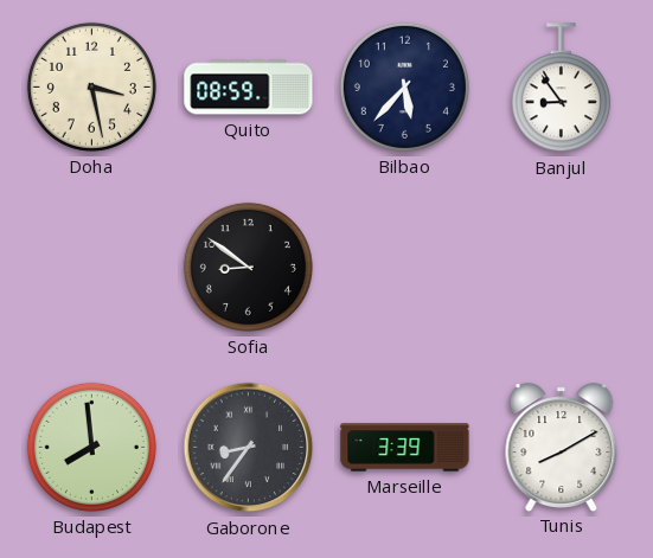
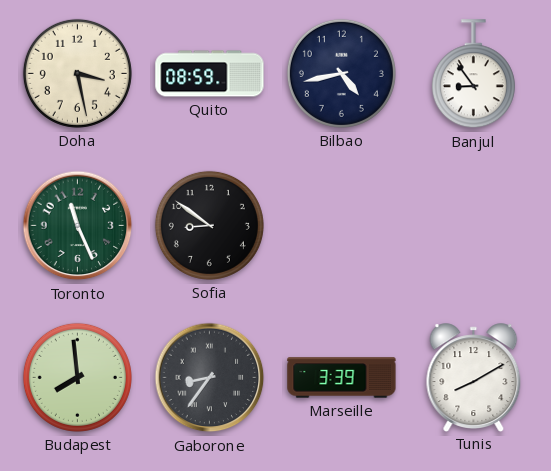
Bilbao: 5:37 -> 4:43 (341, 73)
Toronto: none -> 11:26 (78, 226)
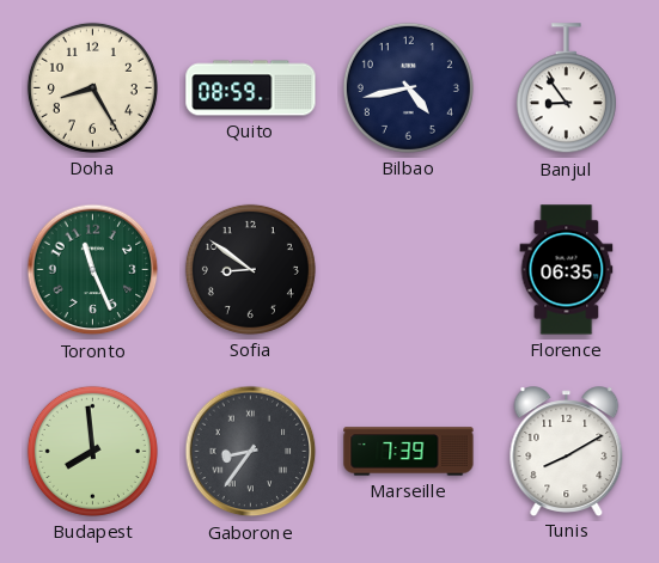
Doha: 3:28 -> 8:25 (92, 87)
Florence: none -> 06:35 (567, 270)
Marseille: 3:39 -> 7:39 (409, 452)
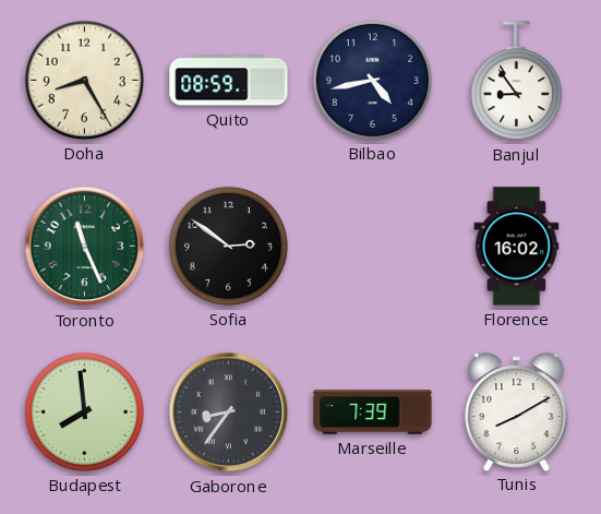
Sofia: 8:51 -> 2:51 (228, 246)
Florence: 06:35 -> 16:02 (517, 247)
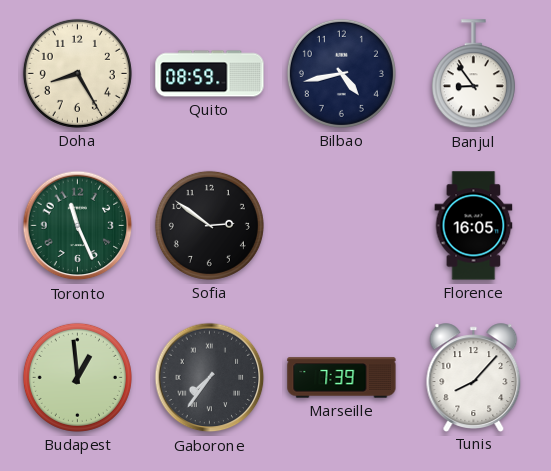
Florence: 16:02 -> 16:05 (474, 226)
Budapest: 7:59 -> 12:59 (77, 377)
Gaborone: 8:36 -> 7:36 (210, 378)
Tunis: 8:10 -> 8:07 (474, 377)
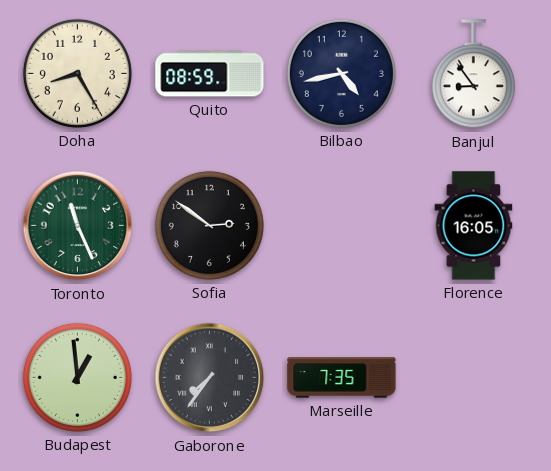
Marseille: 7:39 -> 7:35 (342, 378)
Tunis: 8:07 -> none (474, 377)
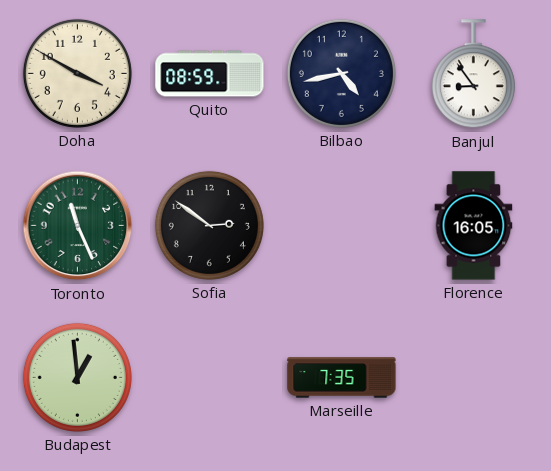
Doha: 8:25 -> 3:50 (77, 73)
Gaborone: 7:36 -> none (210, 378)
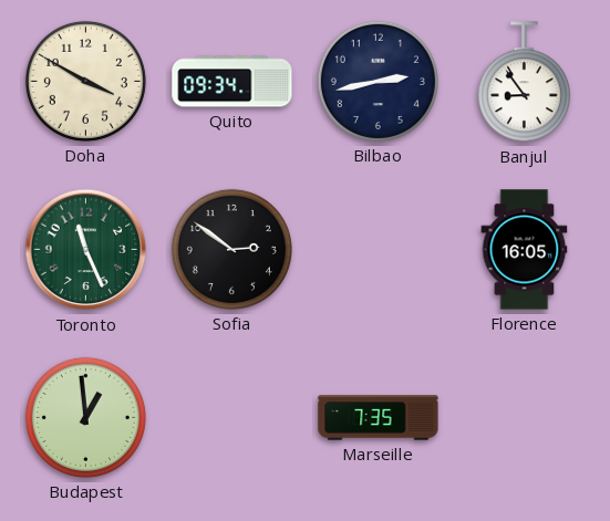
Quito: 08:59 -> 09:34 (232, 82)
Bilbao: 4:43 -> 2:43 (378, 81)
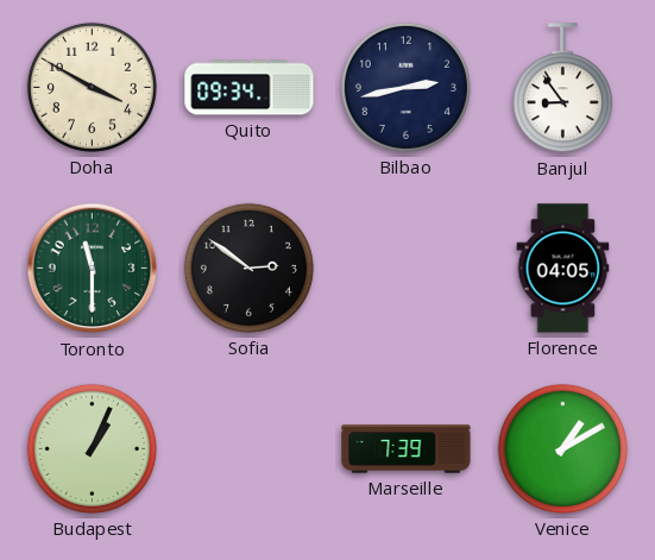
Toronto: 11:26 -> 11:30 (93, 269)
Florence: 16:05 -> 04:05 (563, 269)
Budapest: 12:59 -> 1:04 (92, 448)
Marseille: 7:35 -> 7:39 (407, 449)
Venice: none -> 1:10 (562, 448)
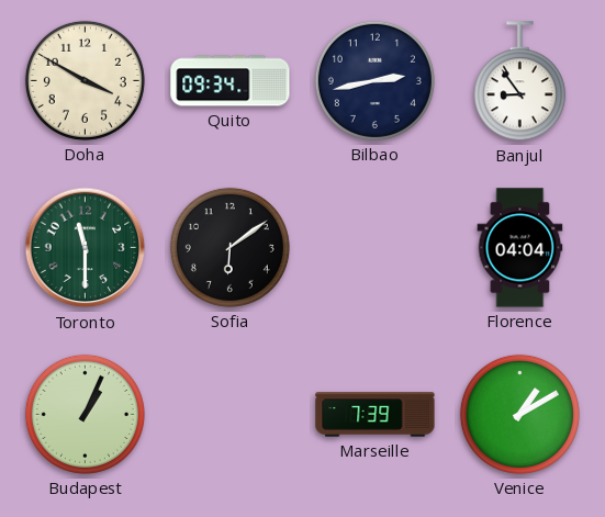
Sofia: 2:51 -> 6:09 (229, 247)
Florence: 04:05 -> 04:04 (520, 248)
